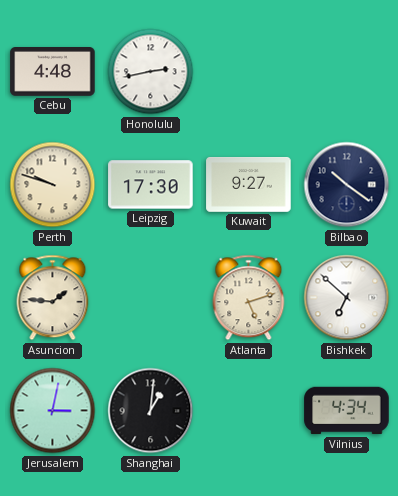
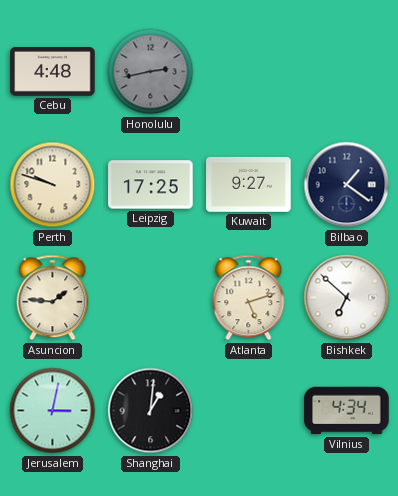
Honolulu dial: white -> grey (151, 72)
Leipzig: 17:30 -> 17:25 (151, 185)
Bilbao: 10:21 -> 1:21 (347, 185)
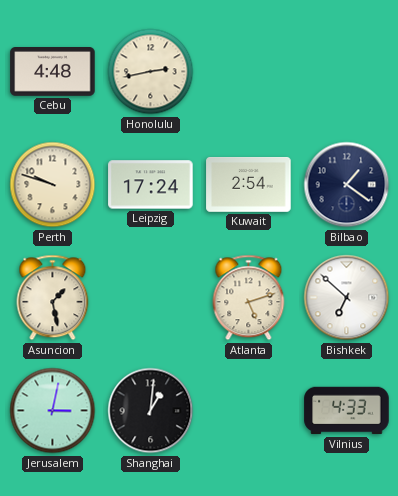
Honolulu dial: grey -> cream (151, 72)
Leipzig: 17:25 -> 17:24 (151, 185)
Kuwait: 9:27 -> 2:54 (249, 184)
Asuncion: 1:46 -> 1:28 (53, 298)
Vilnius: 4:34 -> 4:33 (347, 411)
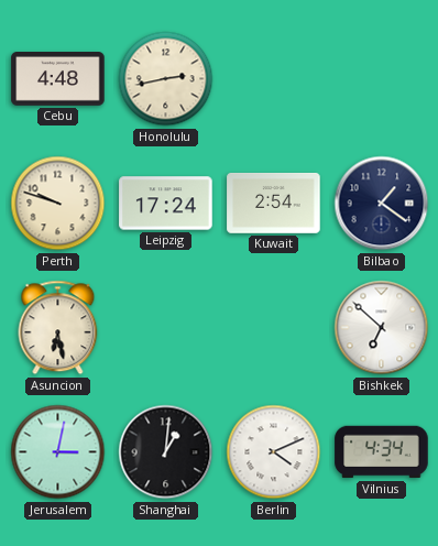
Asuncion: 1:28 -> 6:28 (58, 328)
Atlanta: 5:12 -> none (249, 298)
Berlin: none -> 4:11 (274, 452)
Vilnius: 4:33 -> 4:34 (382, 452)
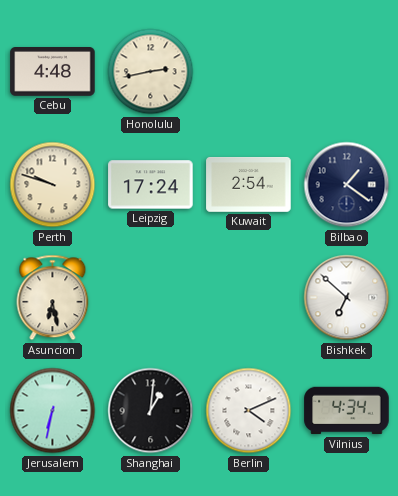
Jerusalem: 3:02 -> 6:32 (53, 411)
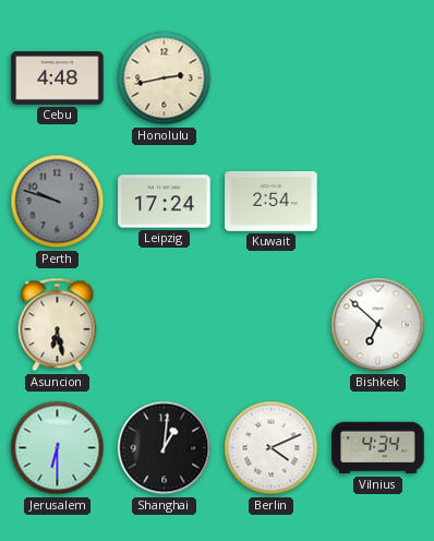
Perth dial: cream -> grey (58, 202)
Bilbao: 1:21 -> none (347, 185)
Jerusalem: 6:32 -> 6:30 (58, 448)
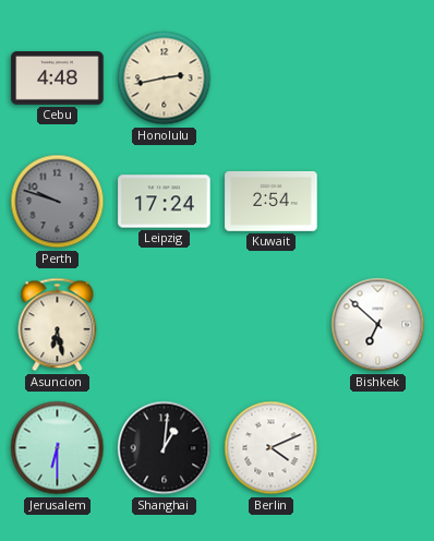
Vilnius: 4:34 -> none (378, 448)
